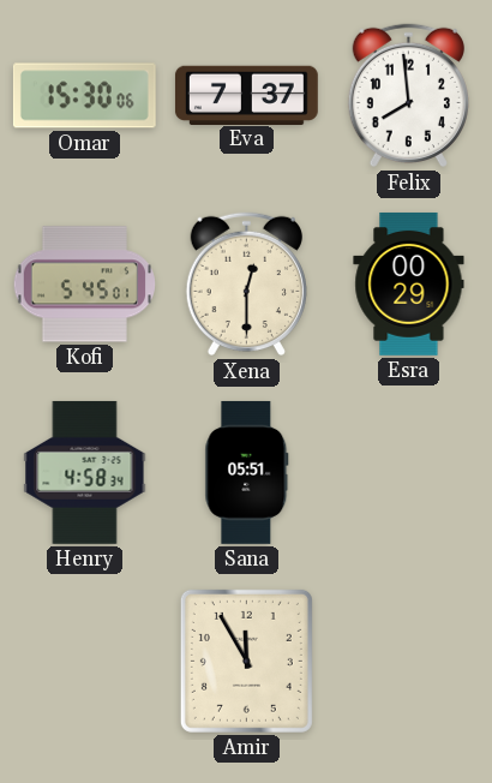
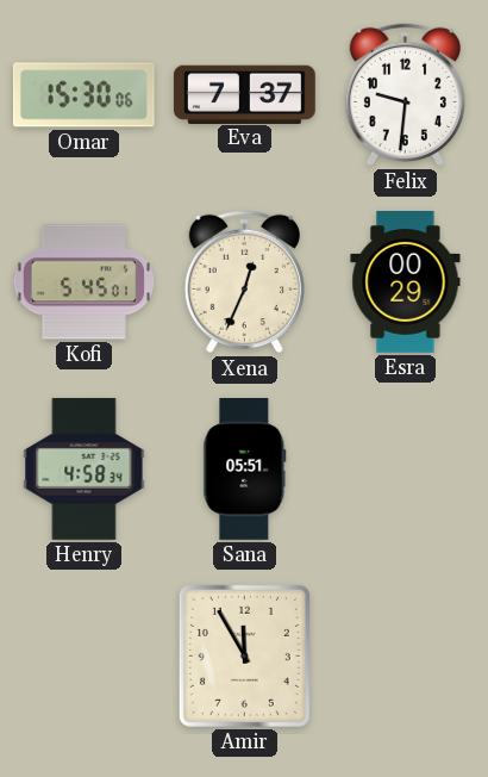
Felix: 7:59 -> 9:31 (405, 95)
Xena: 12:30 -> 12:34 (244, 282)
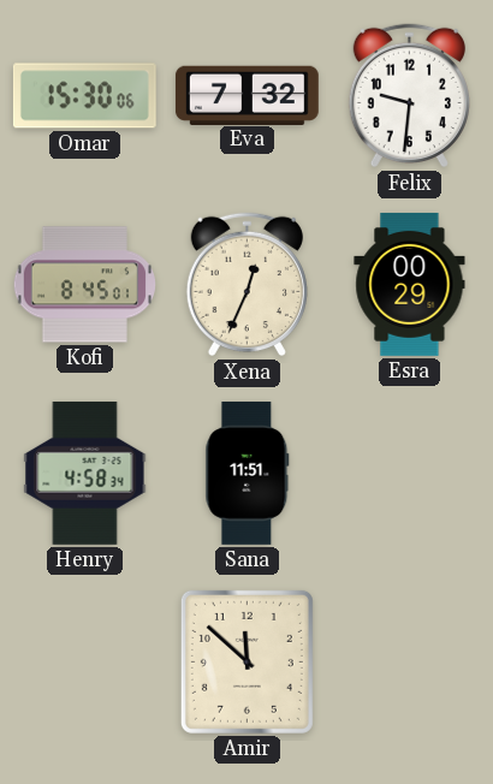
Eva: 7:37 -> 7:32 (246, 95)
Kofi: 5:45 -> 8:45 (84, 285)
Sana: 05:51 -> 11:51 (248, 473)
Amir: 11:55 -> 11:52 (246, 661)
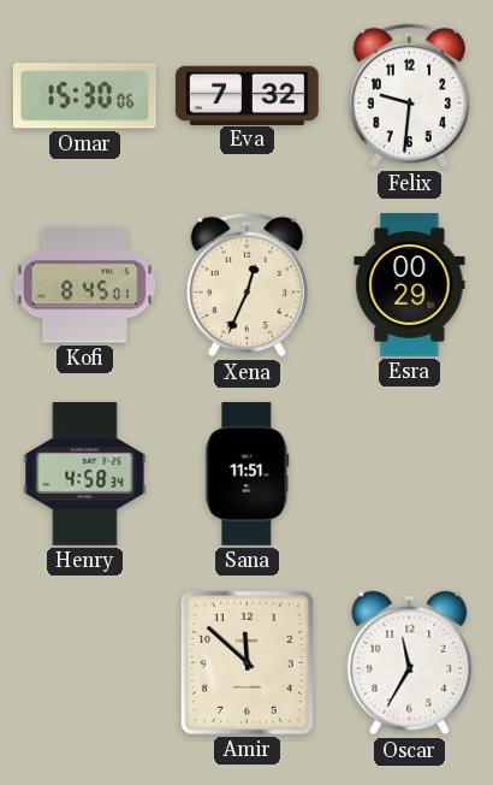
Oscar: none -> 11:35 (410, 663)
